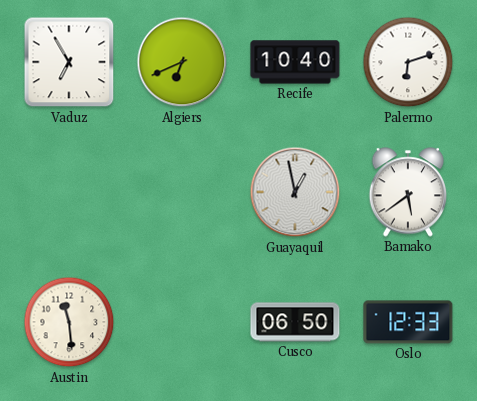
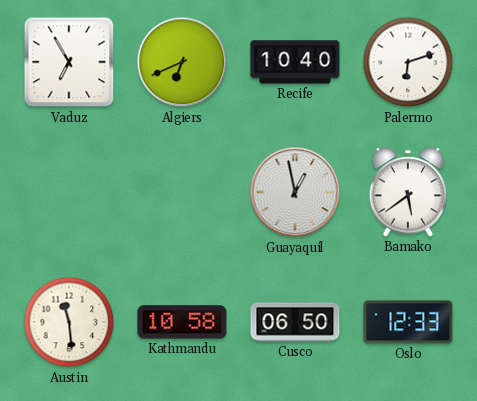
Kathmandu: none -> 10:58 (182, 322)
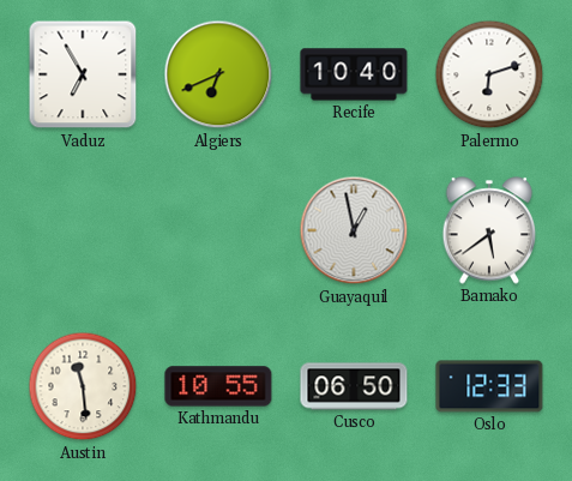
Kathmandu: 10:58 -> 10:55 (218, 386)
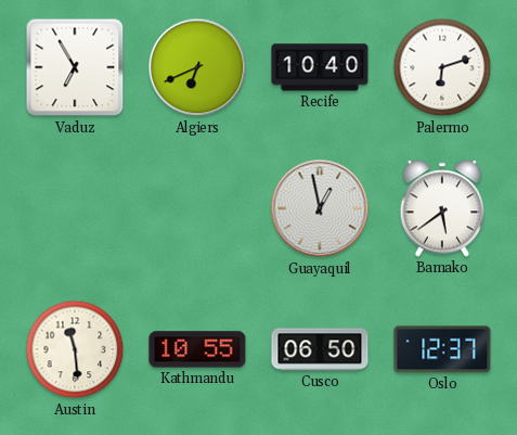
Oslo: 12:33 -> 12:37 (442, 349)
